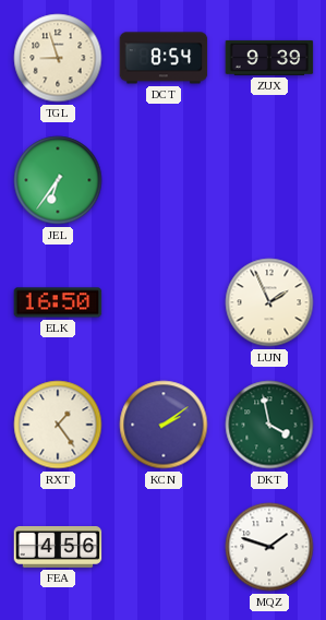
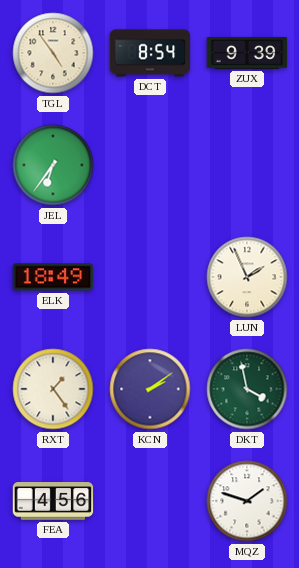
TGL: 8:57 -> 4:54 (53, 53)
ELK: 16:50 -> 18:49 (53, 277)
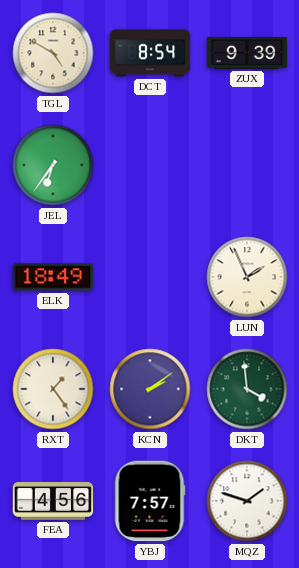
TGL: 4:54 -> 4:50 (53, 53)
DKT: 3:58 -> 3:59 (247, 389)
YBJ: none -> 7:57 (150, 501)
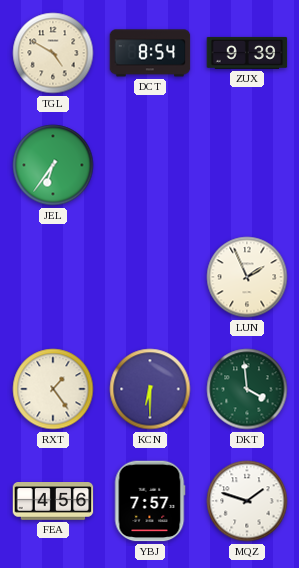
ELK: 18:49 -> none (53, 277)
KCN: 2:09 -> 6:30 (150, 389)
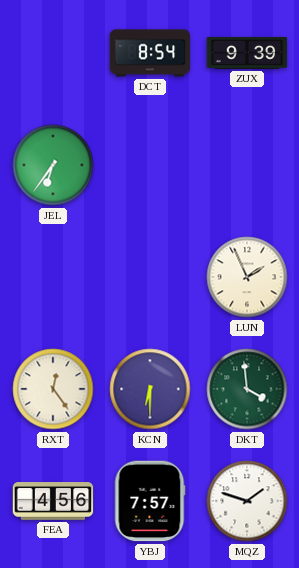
TGL: 4:50 -> none (53, 53)
RXT: 1:24 -> 12:24 (53, 389)
